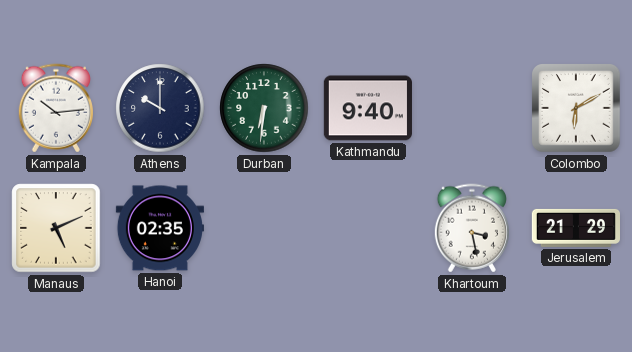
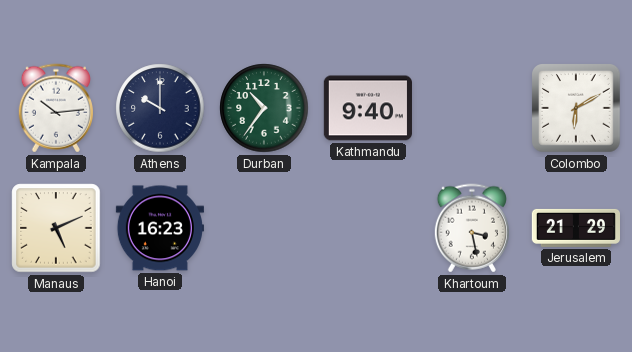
Durban: 6:31 -> 10:36 (264, 108)
Hanoi: 02:35 -> 16:23 (160, 228)
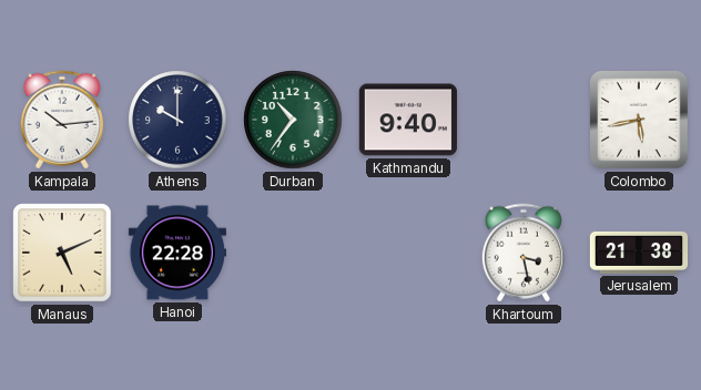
Colombo: 6:10 -> 5:43 (640, 121)
Hanoi: 16:23 -> 22:28 (177, 253)
Jerusalem: 21:29 -> 21:38 (638, 253)
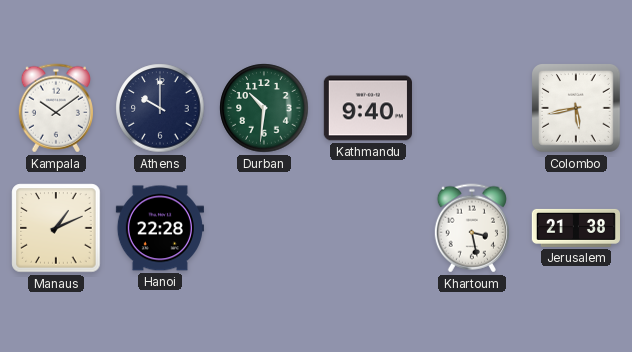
Kampala: 10:14 -> 10:09 (56, 108)
Durban: 10:36 -> 10:31 (264, 108)
Manaus: 5:11 -> 1:11 (56, 228)
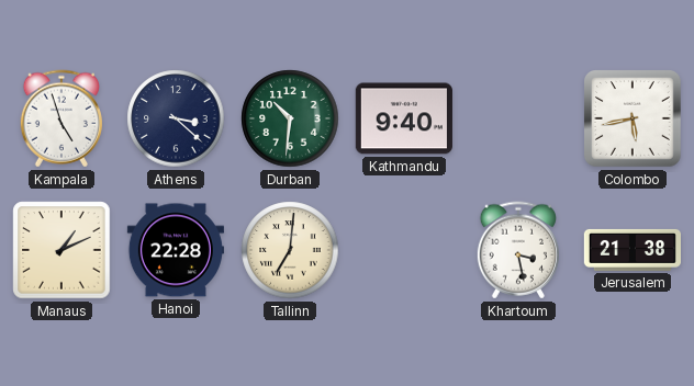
Kampala: 10:09 -> 4:57 (61, 118)
Athens: 10:00 -> 3:22 (176, 118)
Tallinn: none -> 7:01 (290, 250)
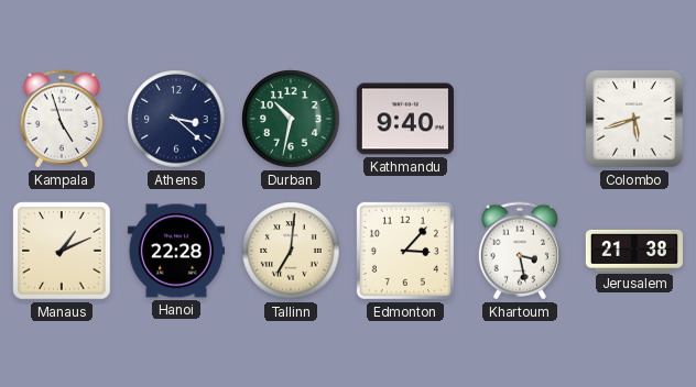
Durban: 10:31 -> 10:32 (291, 119)
Colombo: 5:43 -> 5:42 (635, 120)
Edmonton: none -> 3:07 (405, 251)
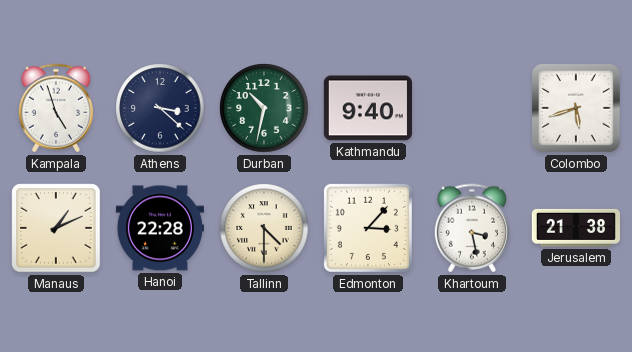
Tallinn: 7:01 -> 4:30 (264, 228)
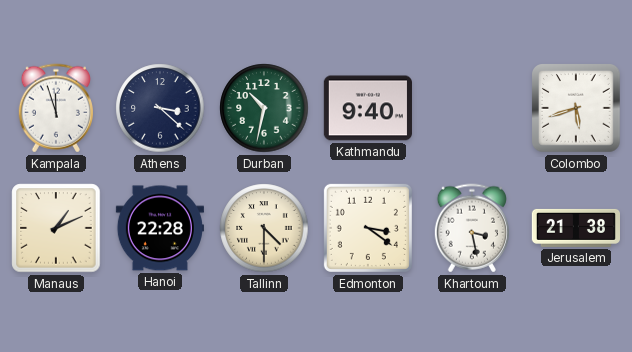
Kampala: 4:57 -> 11:57 (56, 108)
Edmonton: 3:07 -> 3:21 (368, 228)
